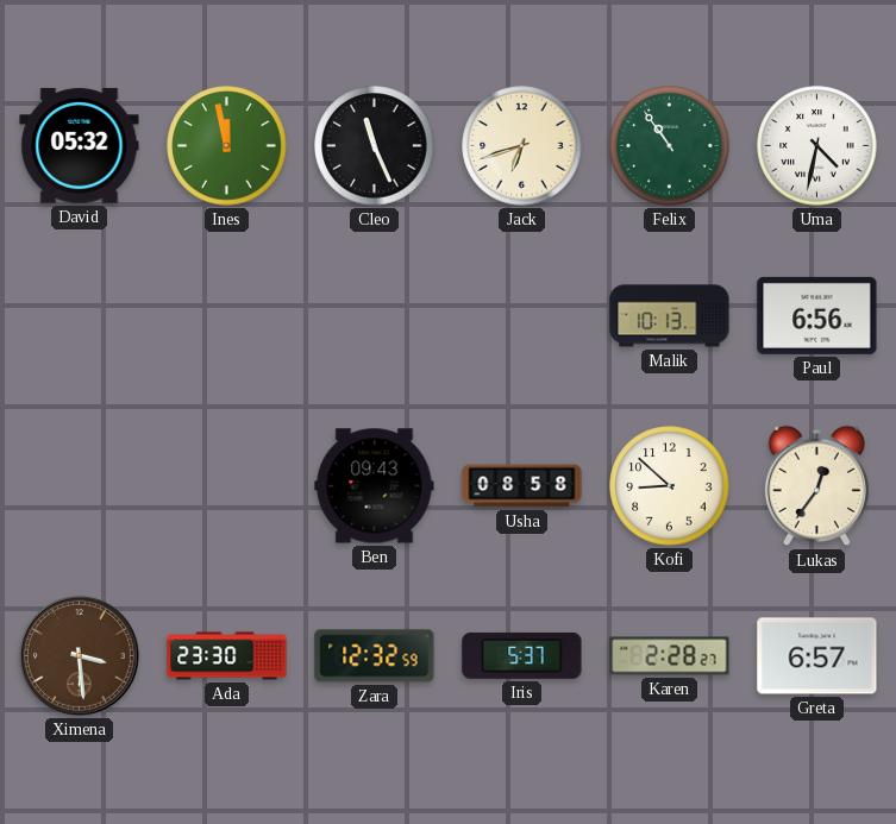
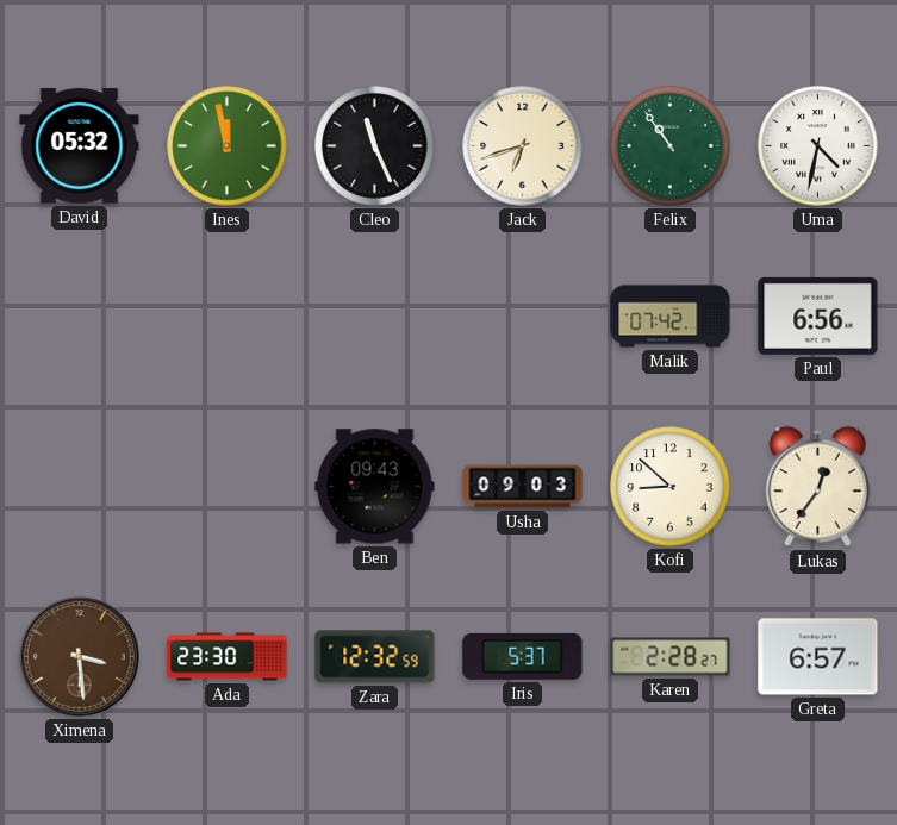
Malik: 10:13 -> 07:42 (671, 317)
Usha: 08:58 -> 09:03 (523, 487)
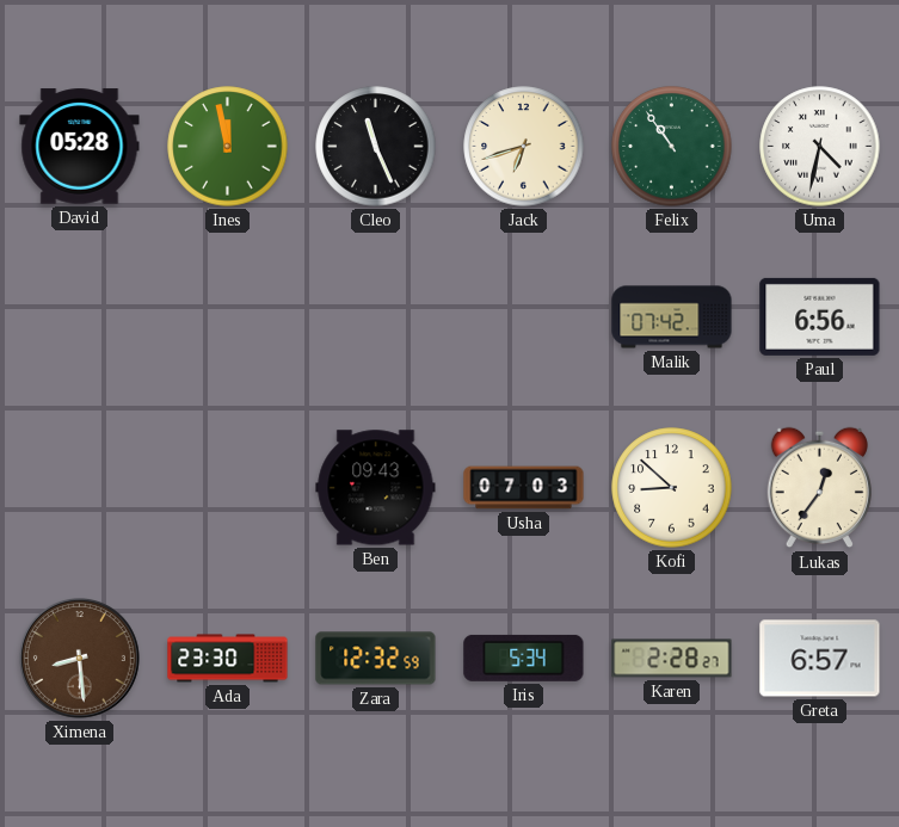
David: 05:32 -> 05:28 (80, 147)
Usha: 09:03 -> 07:03 (524, 488)
Ximena: 3:29 -> 8:29 (80, 659)
Iris: 5:37 -> 5:34 (524, 658)
